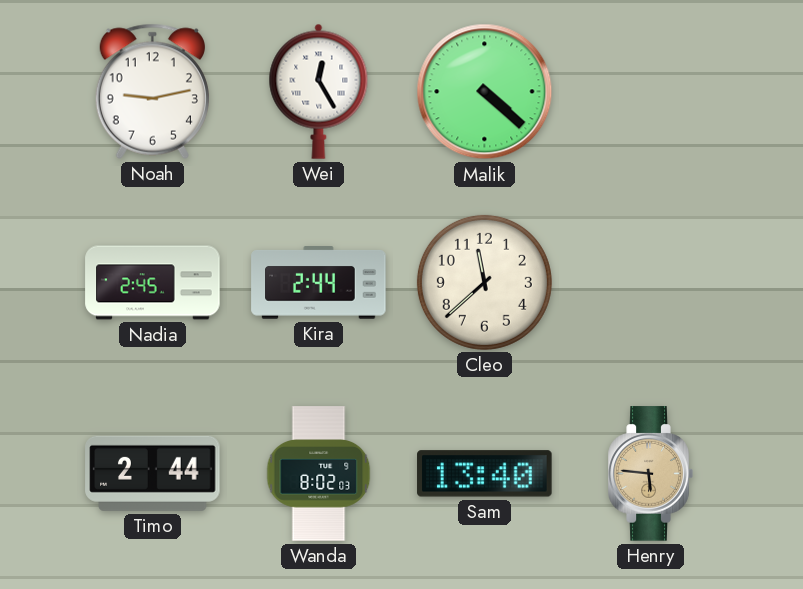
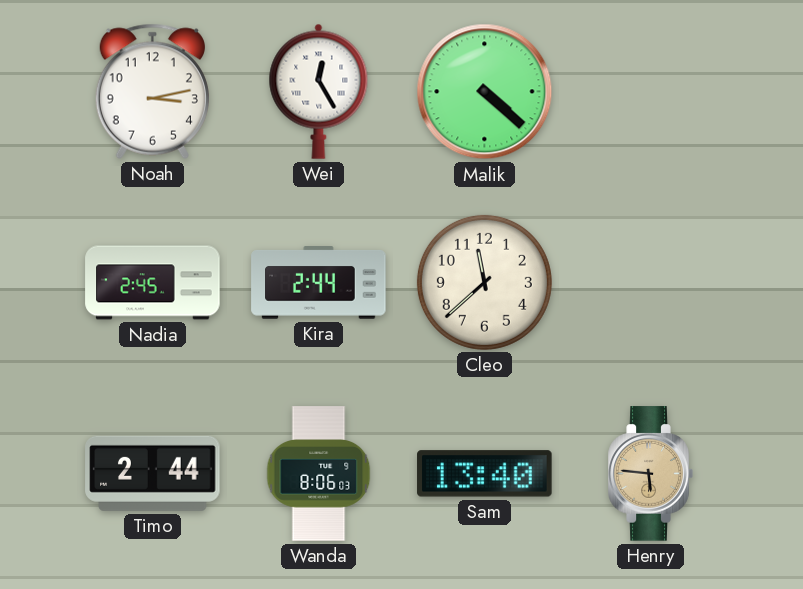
Noah: 9:13 -> 3:13 (152, 91)
Wanda: 8:02 -> 8:06 (319, 474)
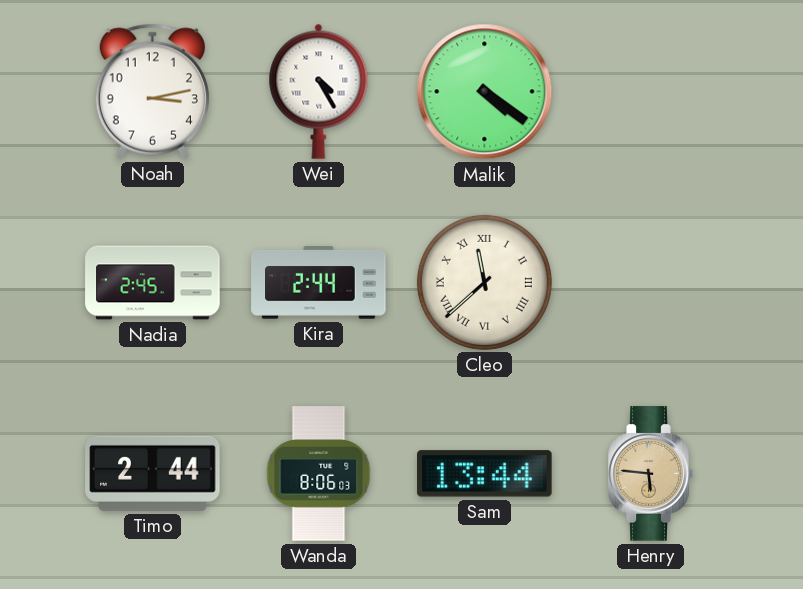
Wei: 12:25 -> 4:25 (319, 91)
Malik: 4:22 -> 4:21 (485, 92)
Cleo numerals: Arabic -> Roman (484, 282)
Sam: 13:40 -> 13:44 (485, 474)
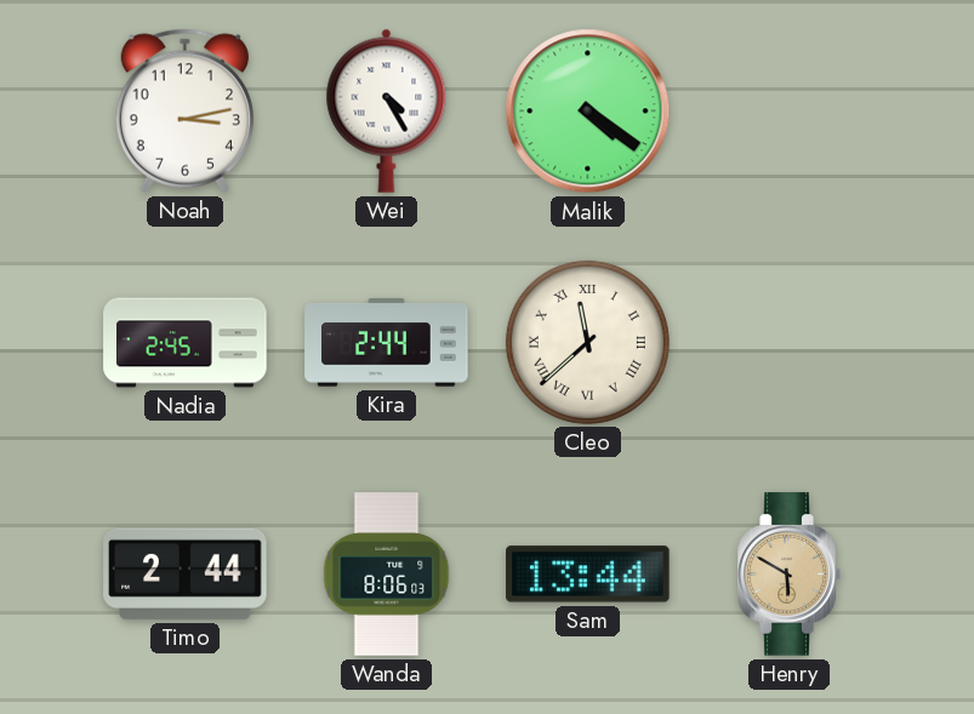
Henry: 5:46 -> 5:50 (788, 575)
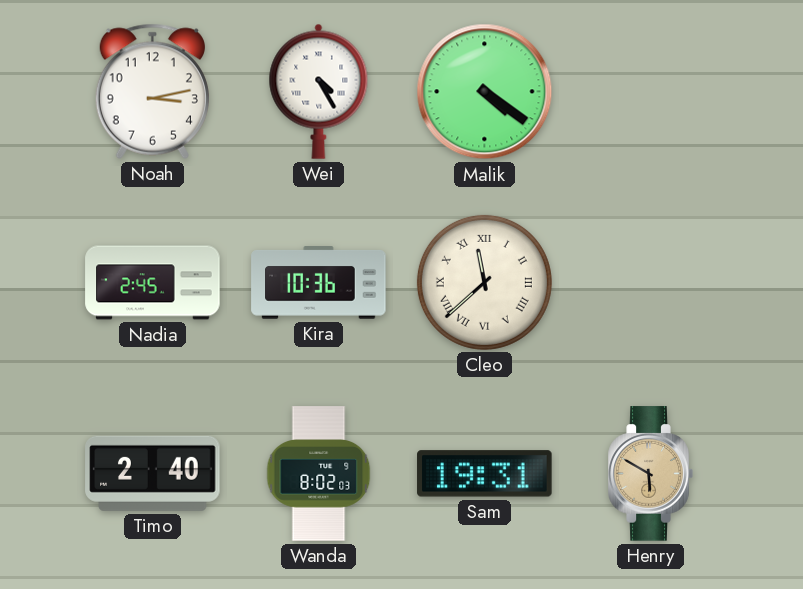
Kira: 2:44 -> 10:36 (319, 283)
Timo: 2:44 -> 2:40 (153, 473)
Wanda: 8:06 -> 8:02 (319, 474)
Sam: 13:44 -> 19:31 (485, 474)
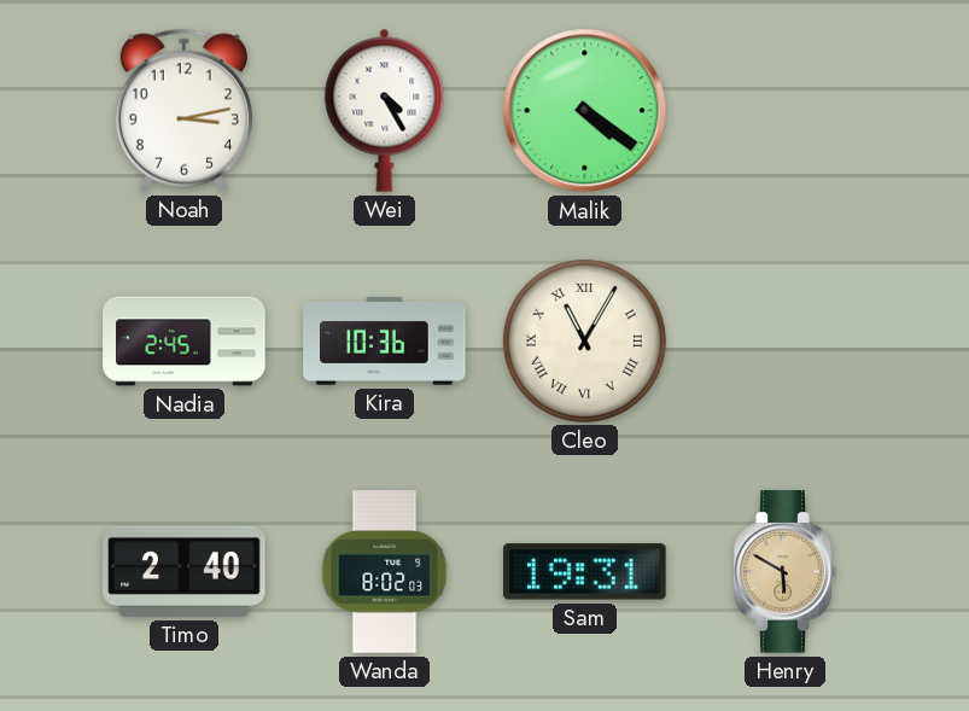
Cleo: 11:38 -> 11:05 (584, 340)
